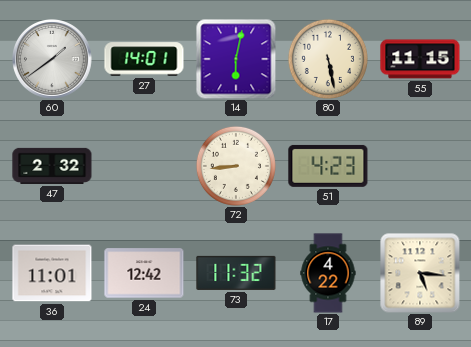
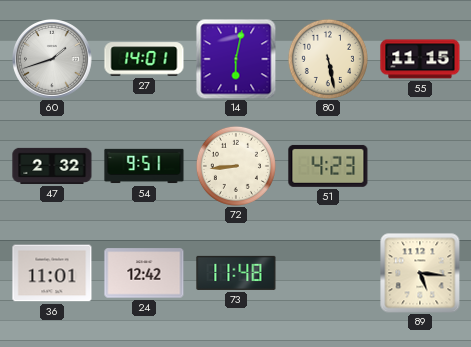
60: 1:39 -> 1:42 (53, 60)
54: none -> 9:51 (144, 166)
73: 11:32 -> 11:48 (236, 273)
17: 4:22 -> none (328, 273)
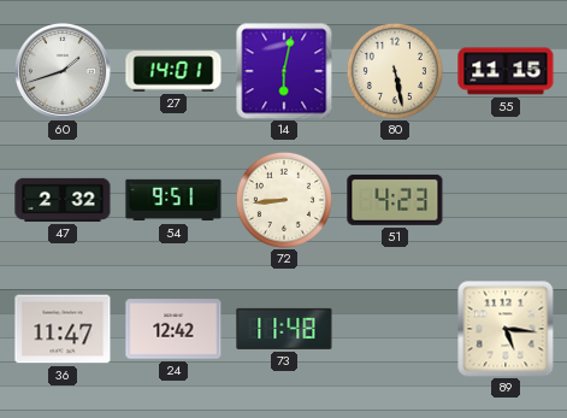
36: 11:01 -> 11:47 (63, 329)
